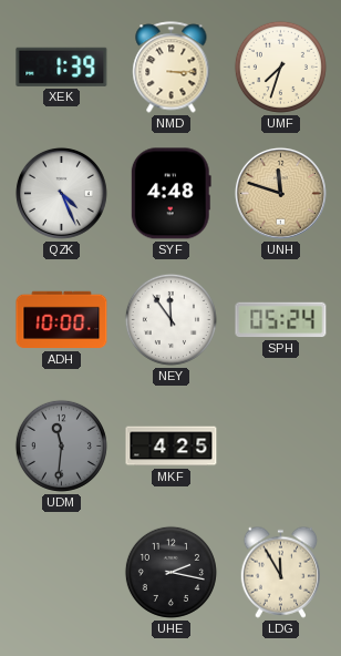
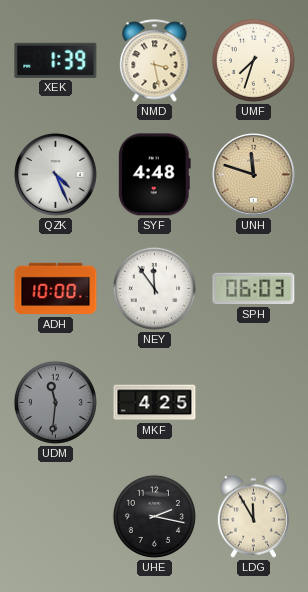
NMD: 3:15 -> 3:28 (155, 61)
SPH: 05:24 -> 06:03 (254, 289)
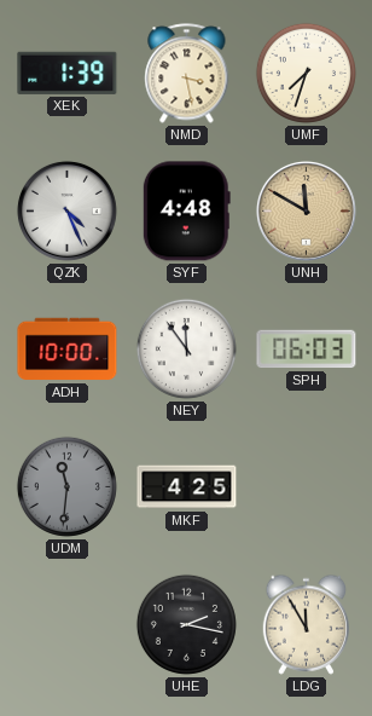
UNH: 11:48 -> 11:50 (306, 210)
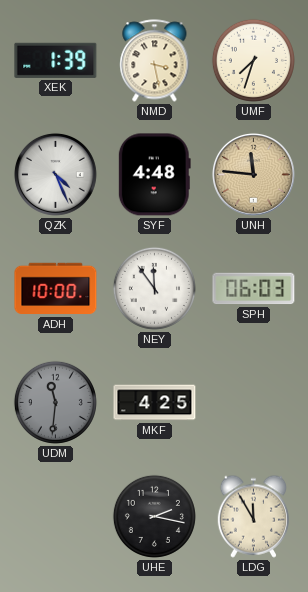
UNH: 11:50 -> 11:46 (253, 174)
